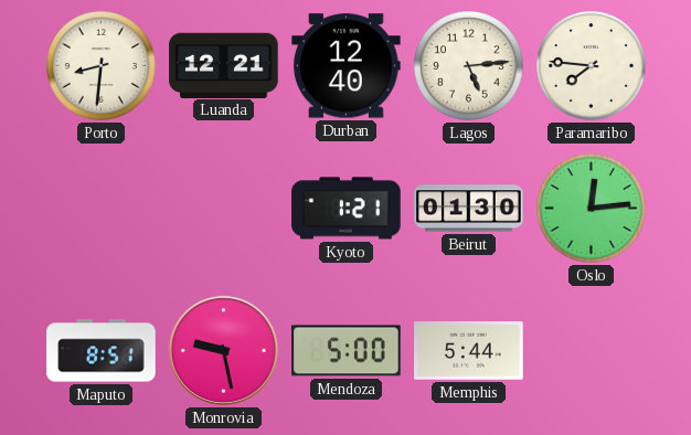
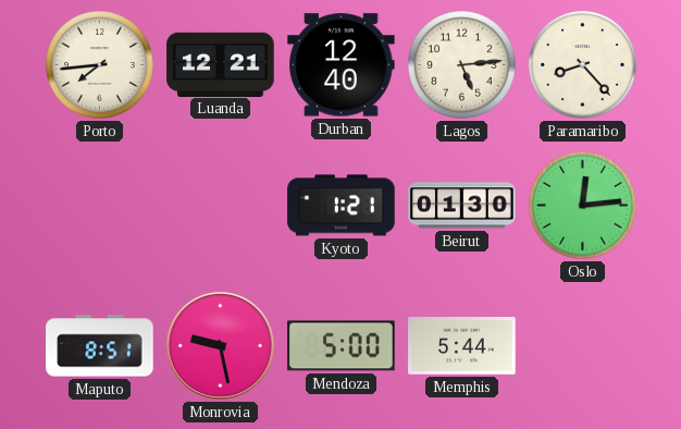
Porto: 8:31 -> 7:44 (100, 65)
Paramaribo: 7:46 -> 8:23 (583, 65)
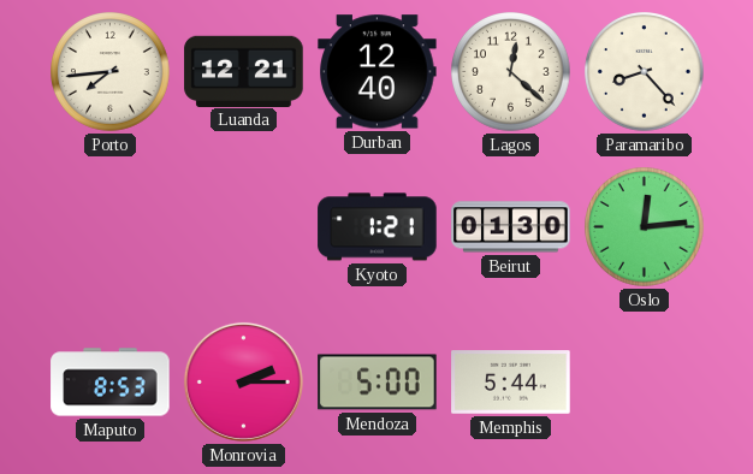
Lagos: 5:14 -> 12:22 (511, 72)
Maputo: 8:51 -> 8:53 (111, 383)
Monrovia: 9:28 -> 2:15 (243, 381)
